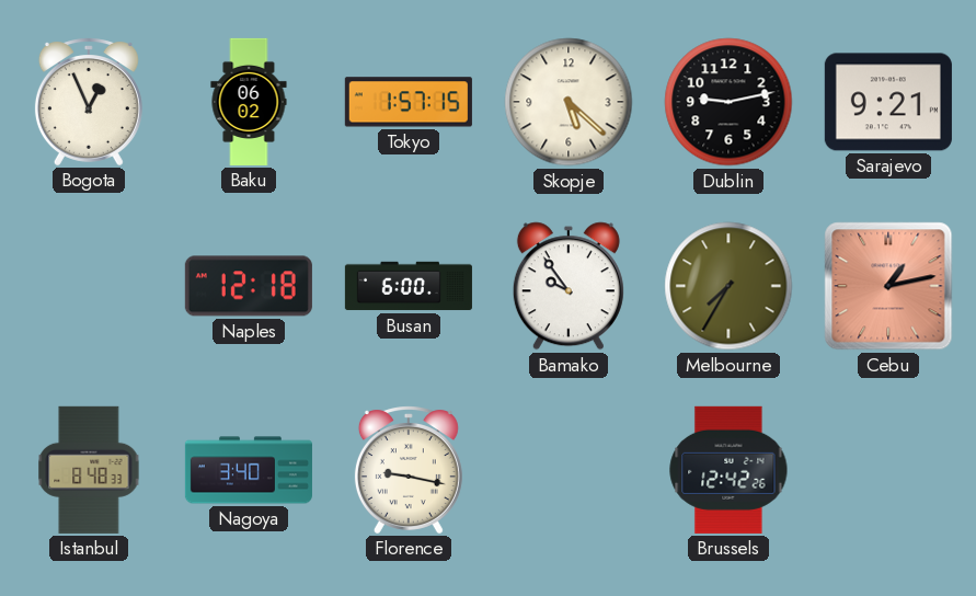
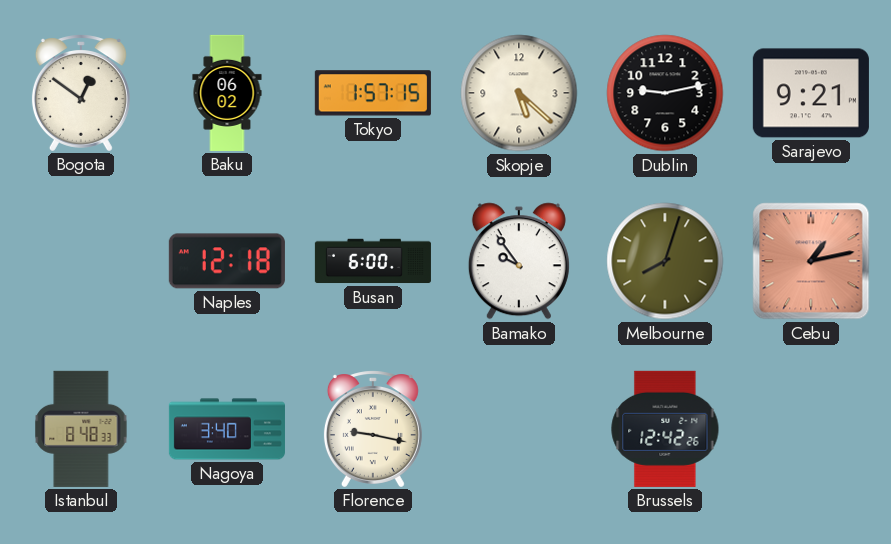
Bogota: 12:56 -> 12:51 (81, 93)
Melbourne: 7:35 -> 8:03 (665, 261)
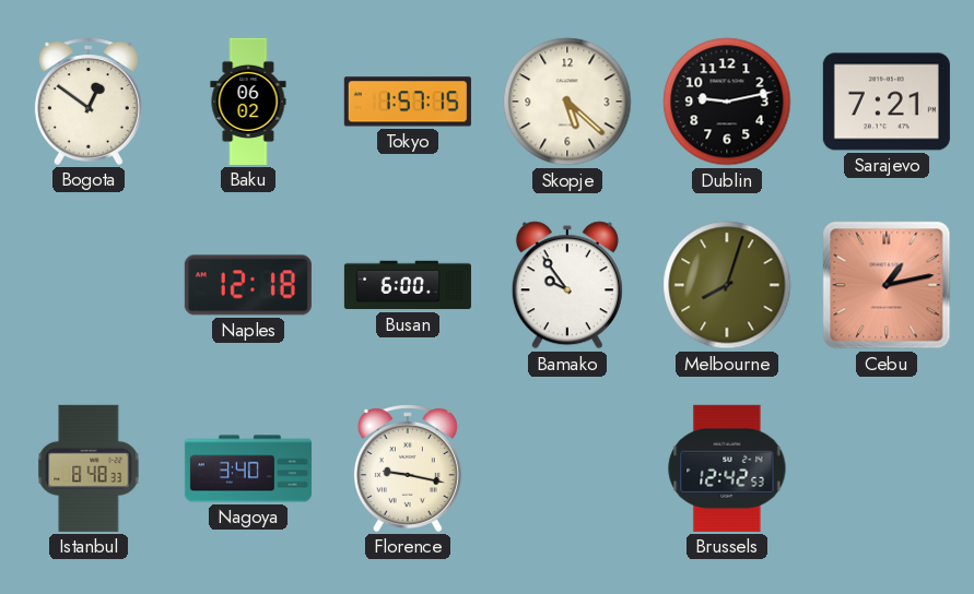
Sarajevo: 9:21 -> 7:21 (887, 102)
Brussels: 12:42:26 -> 12:42:53 (727, 468)
